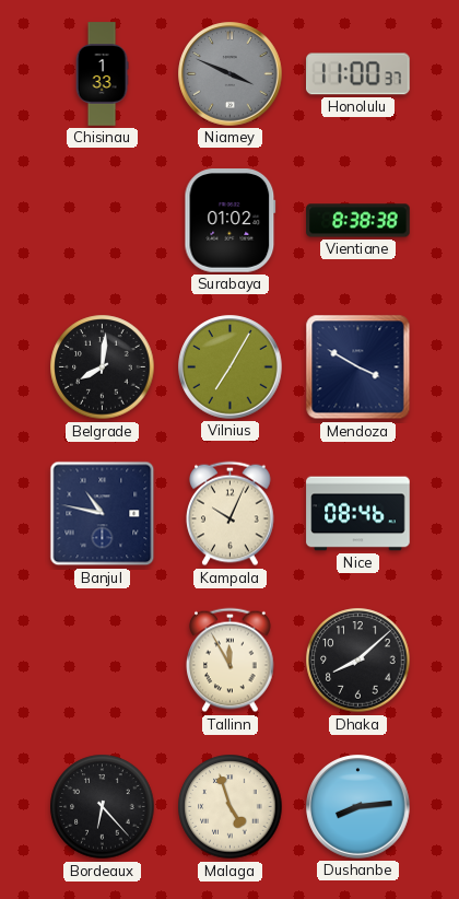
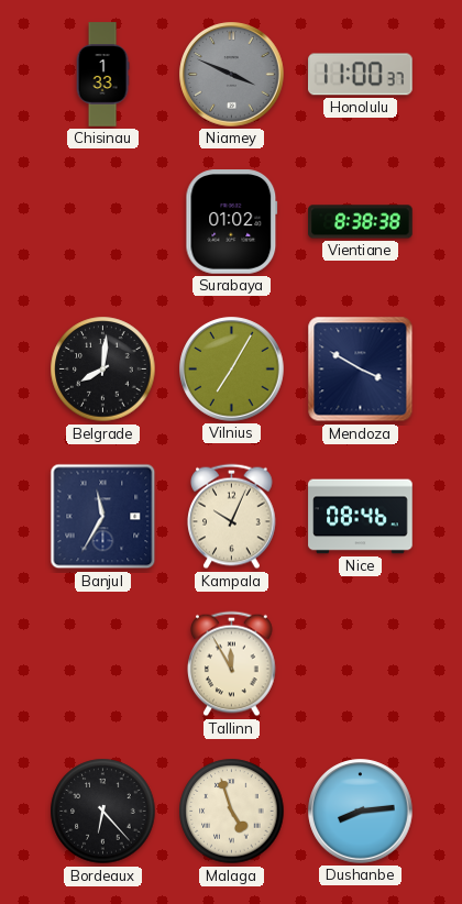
Banjul: 10:47 -> 11:35 (103, 517)
Dhaka: 8:08 -> none (358, 661)
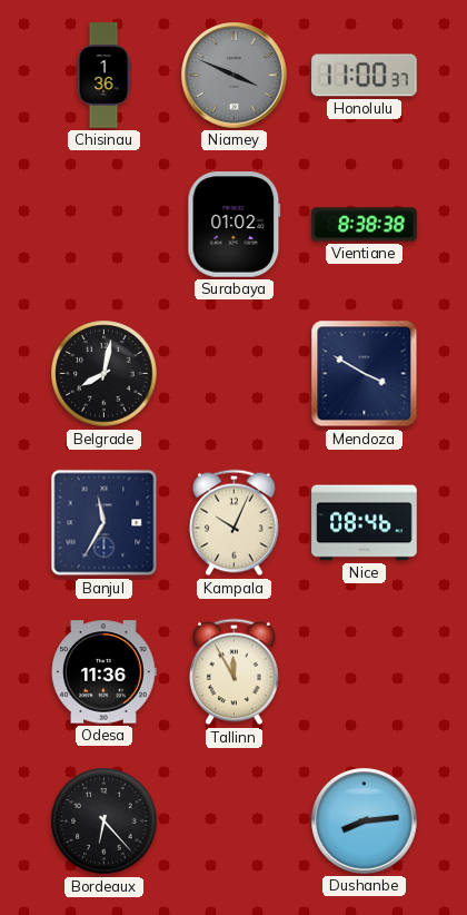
Chisinau: 1:33 -> 1:36 (103, 76)
Belgrade: 8:01 -> 8:02 (105, 374)
Vilnius: 7:05 -> none (232, 370)
Odesa: none -> 11:36 (103, 672)
Malaga: 4:57 -> none (232, 812)
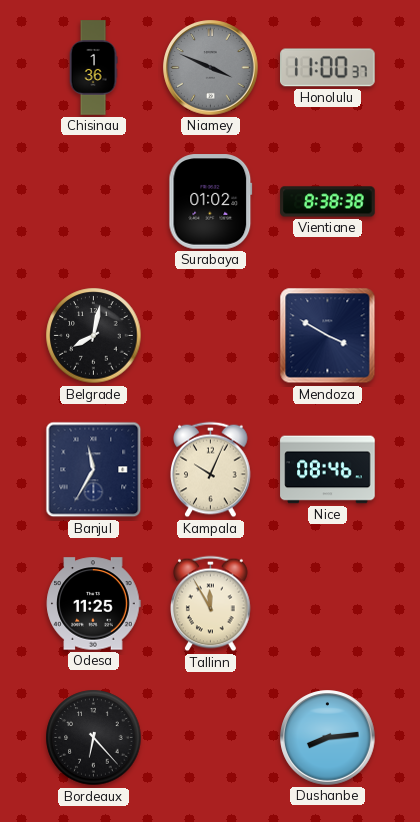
Odesa: 11:36 -> 11:25 (93, 604)
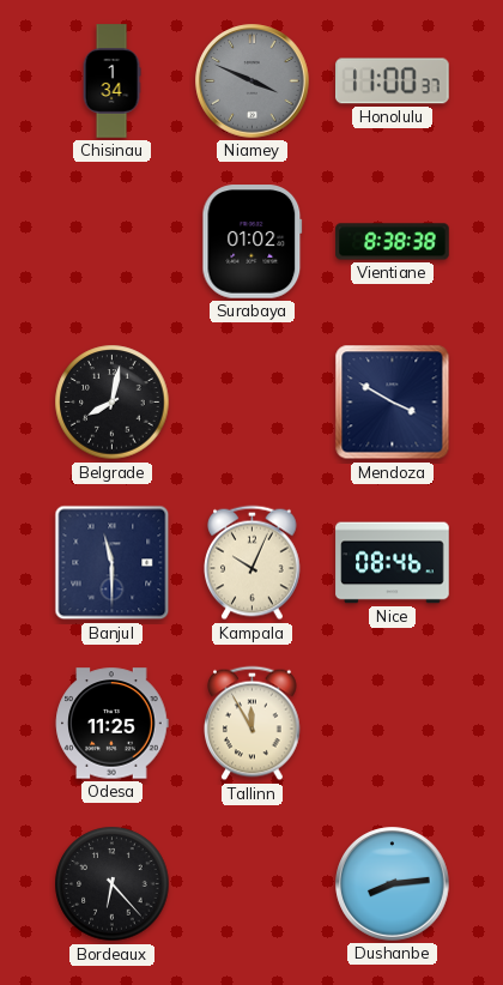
Chisinau: 1:36 -> 1:34 (111, 81)
Banjul: 11:35 -> 11:30 (113, 563)
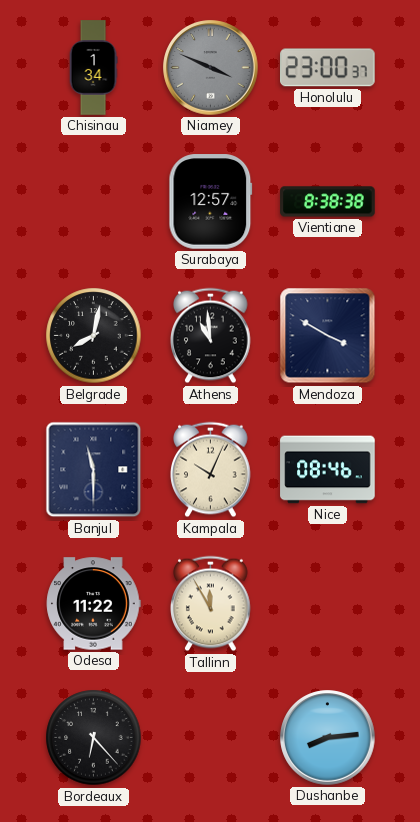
Honolulu: 11:00 -> 23:00 (328, 68)
Surabaya: 01:02 -> 12:57 (211, 202)
Athens: none -> 10:59 (211, 336)
Odesa: 11:25 -> 11:22 (93, 604)
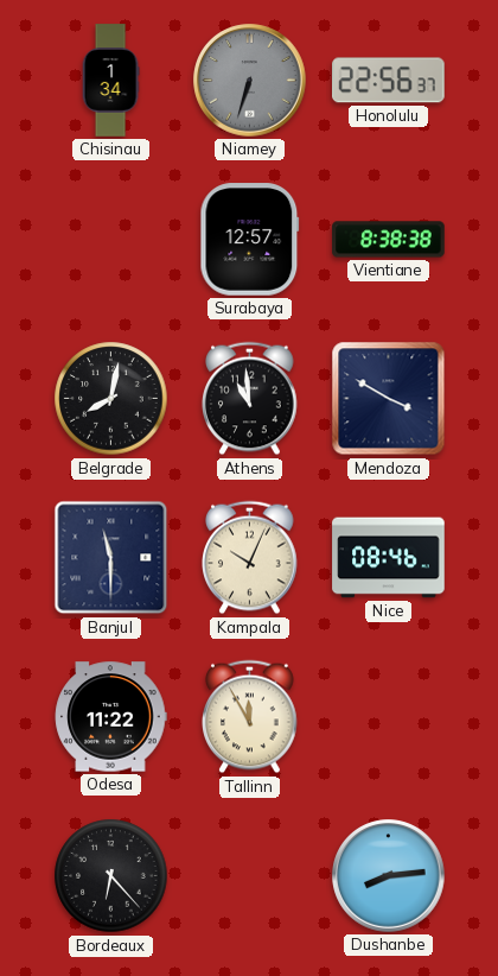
Niamey: 3:49 -> 6:33 (250, 81)
Honolulu: 23:00 -> 22:56 (389, 81)
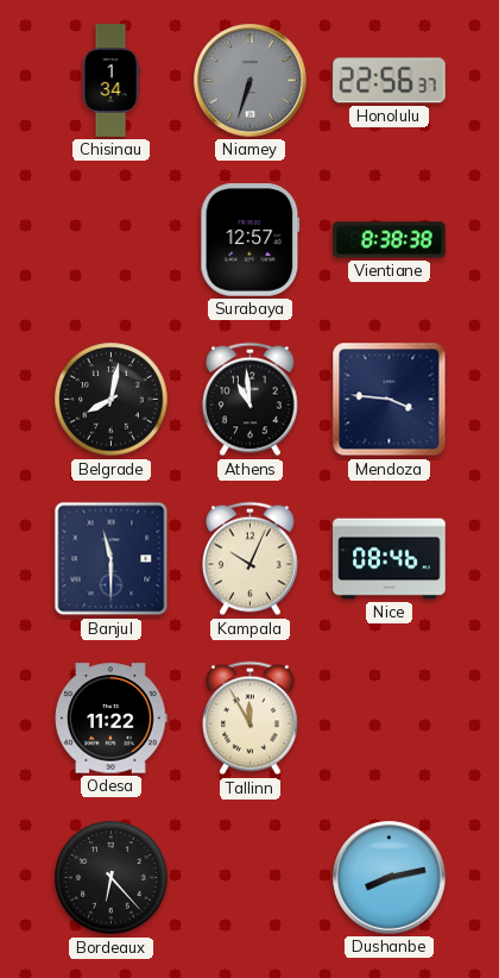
Mendoza: 3:50 -> 3:46 (390, 400)
Dushanbe: 8:14 -> 8:13 (390, 878)
